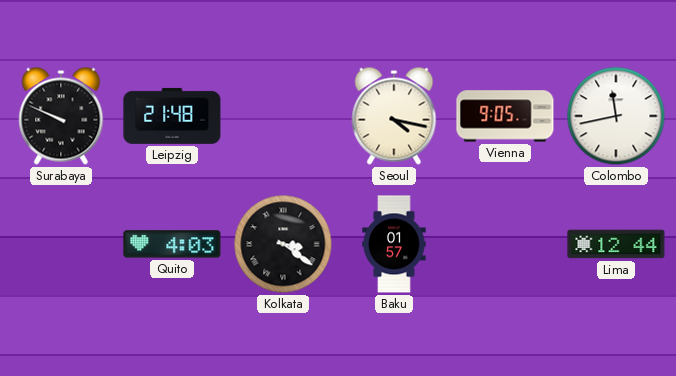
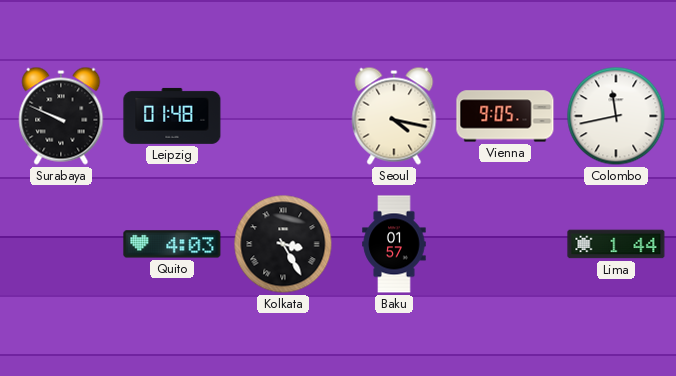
Leipzig: 21:48 -> 01:48 (172, 116)
Kolkata: 3:21 -> 3:25 (283, 244)
Lima: 12:44 -> 1:44 (616, 244)
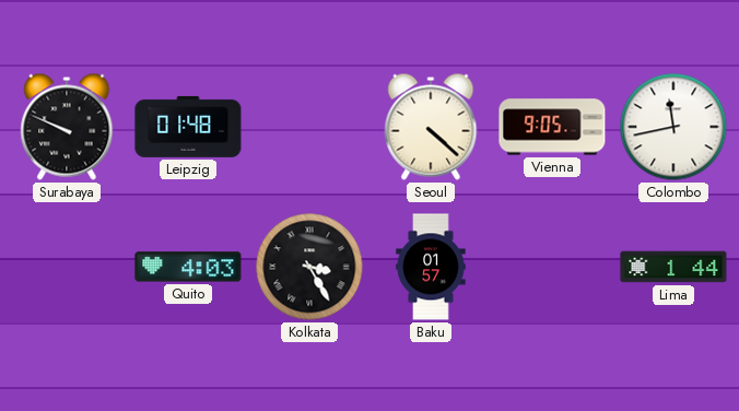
Seoul: 4:17 -> 4:22 (431, 127)
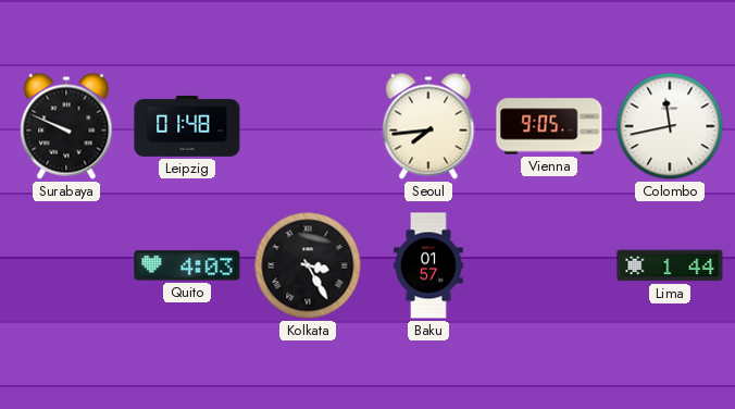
Seoul: 4:22 -> 7:44 (428, 126)
